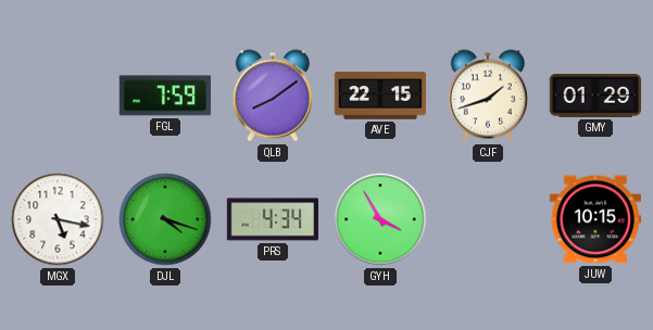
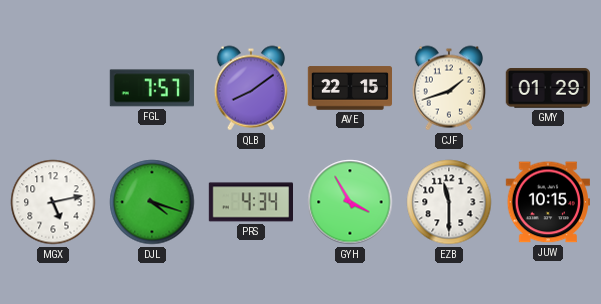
FGL: 7:59 -> 7:57 (152, 88)
MGX: 5:17 -> 5:13 (53, 202)
EZB: none -> 11:30 (449, 202)
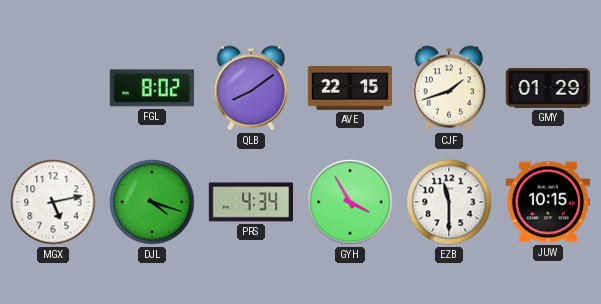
FGL: 7:57 -> 8:02 (152, 88)
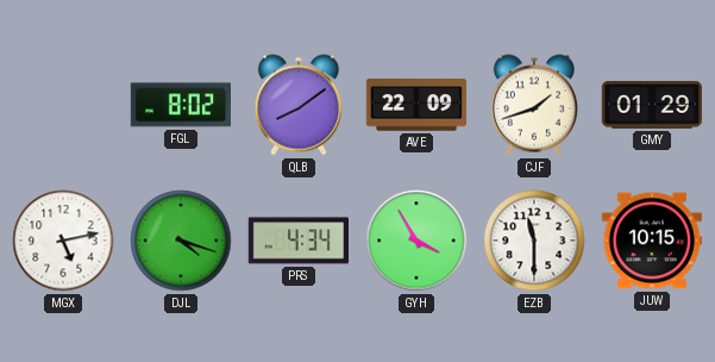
AVE: 22:15 -> 22:09 (415, 105)
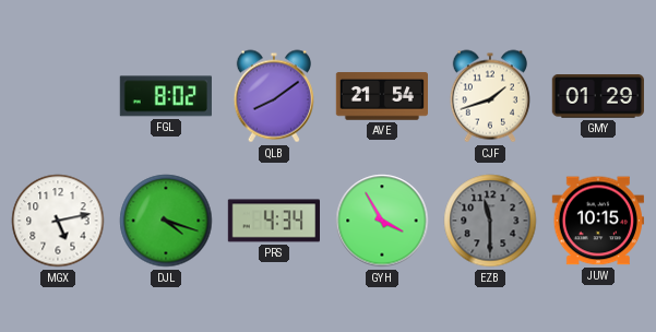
AVE: 22:09 -> 21:54 (381, 96)
EZB dial: white -> grey (490, 221)
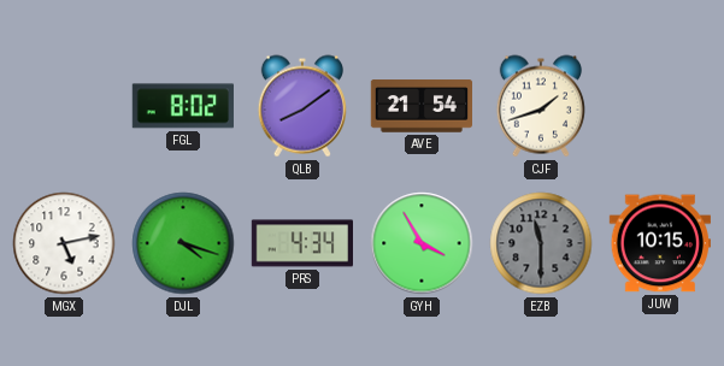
GMY: 01:29 -> none (598, 97)
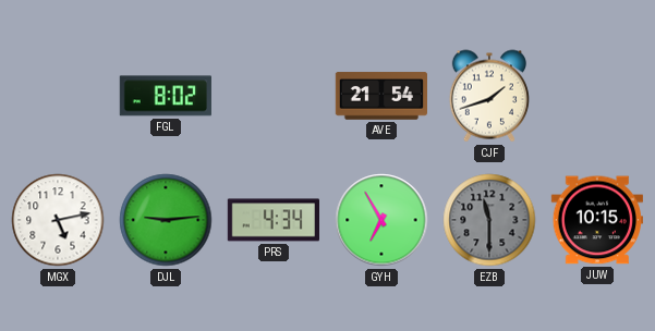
QLB: 8:09 -> none (302, 106)
DJL: 4:18 -> 9:14 (166, 220)
GYH: 3:55 -> 6:55 (381, 220)
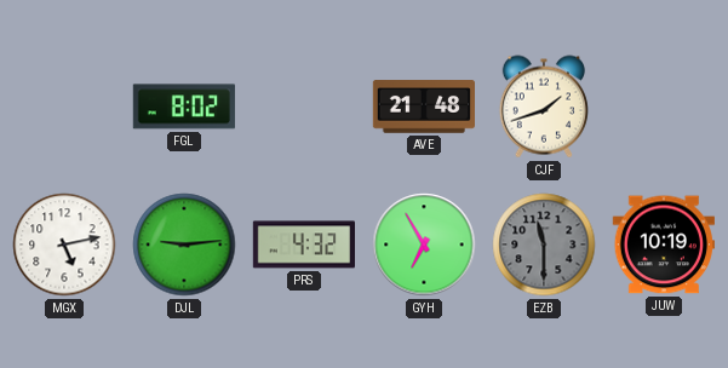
AVE: 21:54 -> 21:48 (423, 107)
PRS: 4:34 -> 4:32 (303, 245)
JUW: 10:15 -> 10:19 (663, 245)
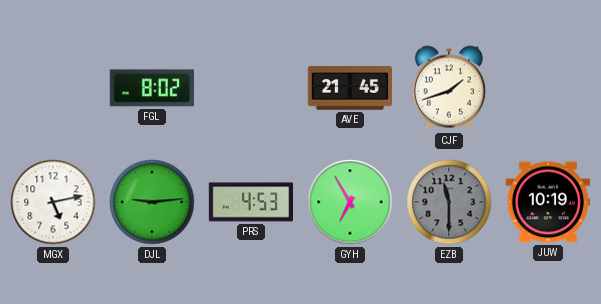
AVE: 21:48 -> 21:45 (349, 88)
PRS: 4:32 -> 4:53 (250, 202)
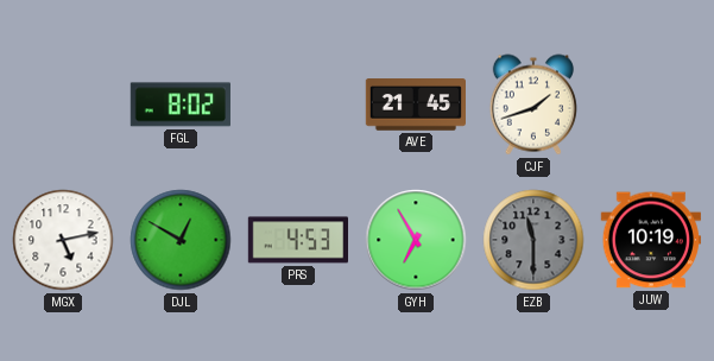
DJL: 9:14 -> 12:50 (181, 240)
